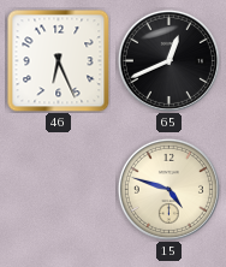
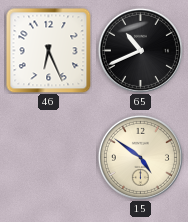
65: 12:41 -> 10:41 (140, 50)
15: 4:48 -> 4:51 (140, 157)
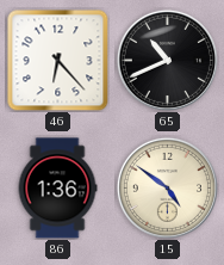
46: 6:26 -> 6:23 (58, 61)
86: none -> 1:36 (57, 189)
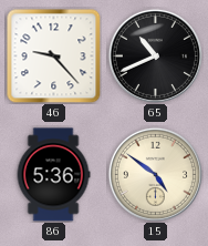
46: 6:23 -> 9:23 (54, 57)
86: 1:36 -> 5:36 (53, 175)
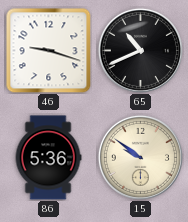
46: 9:23 -> 9:18 (49, 51)
15: 4:51 -> 9:51 (140, 157)
